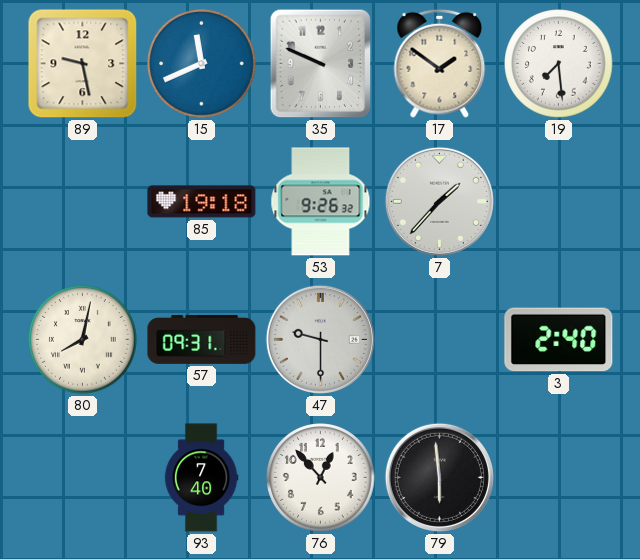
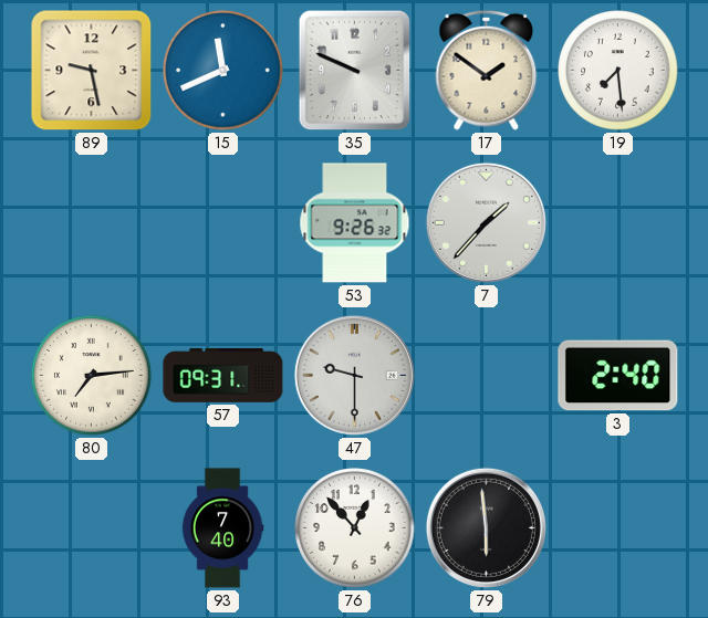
85: 19:18 -> none (202, 202)
80: 8:02 -> 7:14 (92, 376)
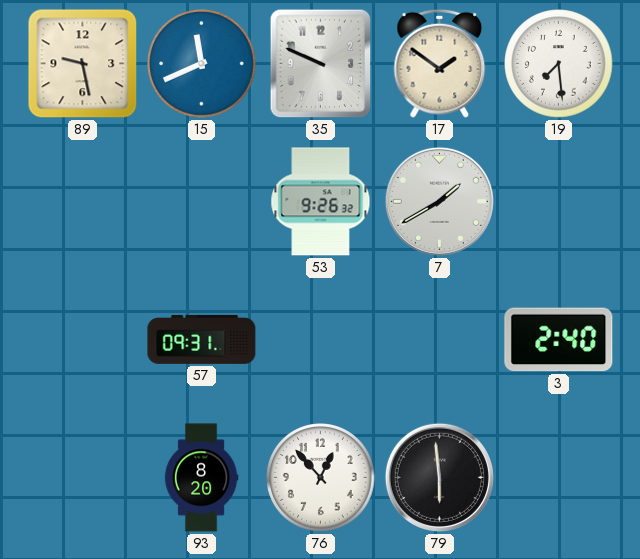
7: 1:37 -> 1:40 (439, 201)
80: 7:14 -> none (92, 376)
47: 9:30 -> none (354, 375)
93: 7:40 -> 8:20 (201, 478)
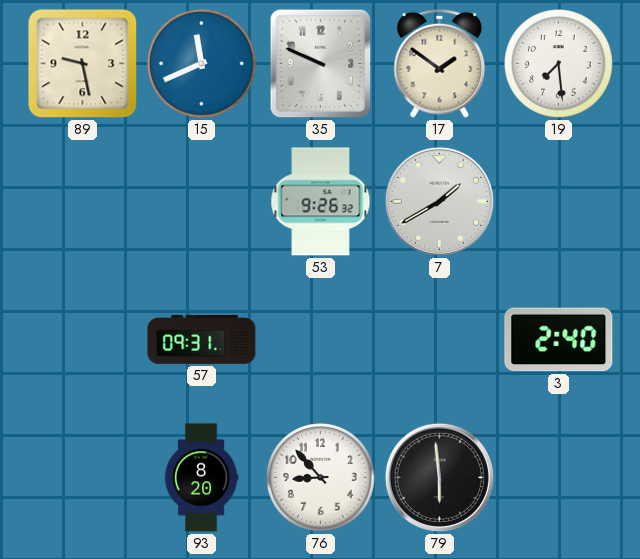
76: 12:53 -> 8:53 (321, 478)
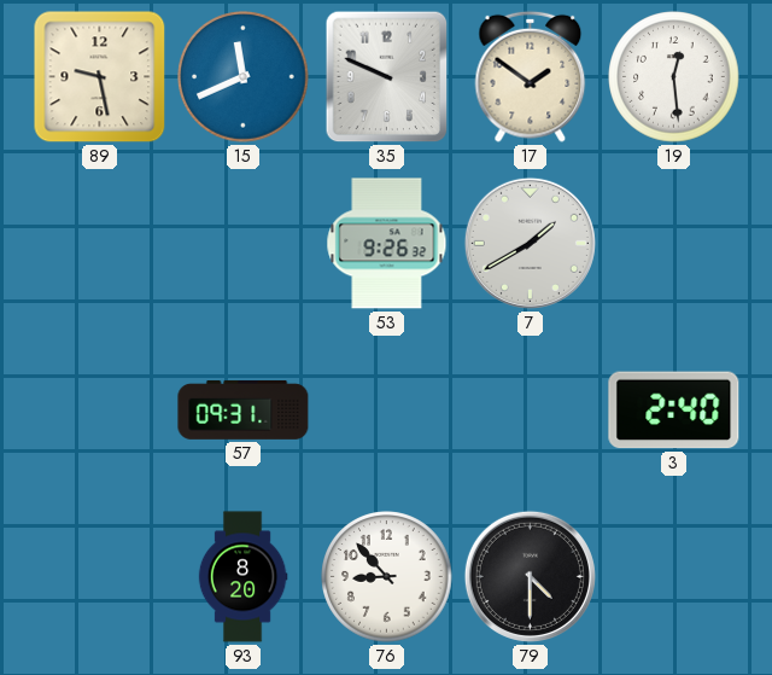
19: 7:29 -> 12:29 (674, 77)
79: 5:59 -> 4:30 (530, 576)
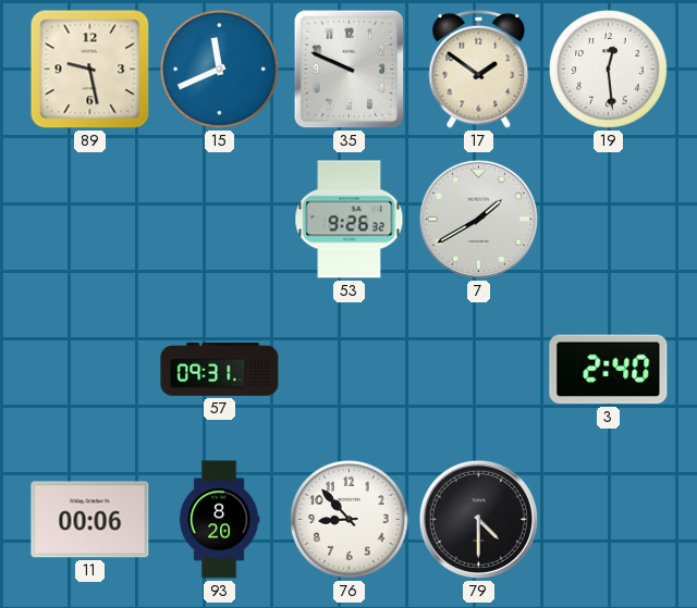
11: none -> 00:06 (90, 520)
